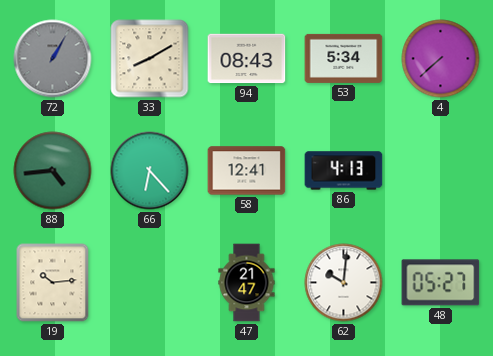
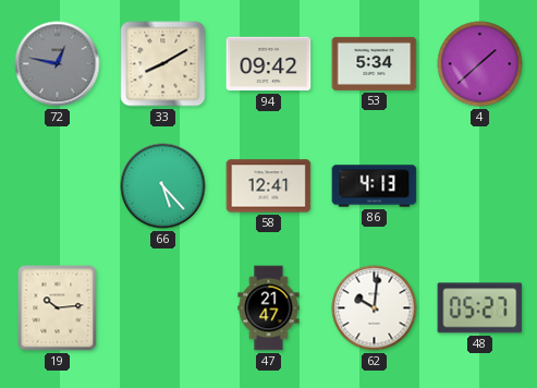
72: 1:05 -> 12:47 (58, 64)
94: 08:43 -> 09:42 (269, 64)
4: 7:38 -> 1:38 (480, 64)
88: 4:44 -> none (53, 171)
66: 6:23 -> 5:23 (163, 186)
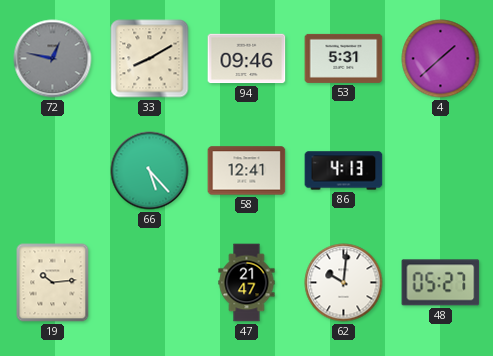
94: 09:42 -> 09:46 (247, 59)
53: 5:34 -> 5:31 (344, 58)
